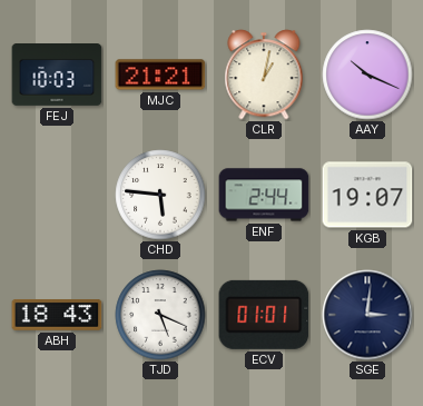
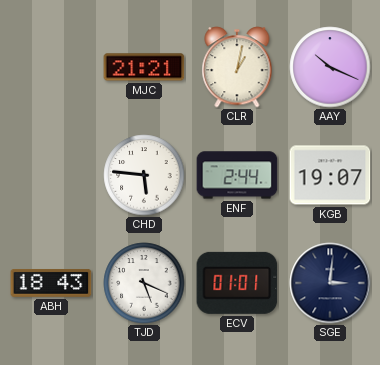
FEJ: 10:03 -> none (57, 76)
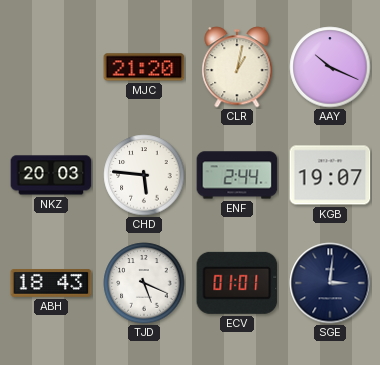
MJC: 21:21 -> 21:20 (144, 67)
NKZ: none -> 20:03 (51, 175)
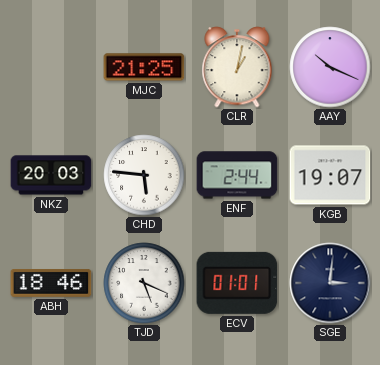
MJC: 21:20 -> 21:25 (144, 67)
ABH: 18:43 -> 18:46 (51, 284)
